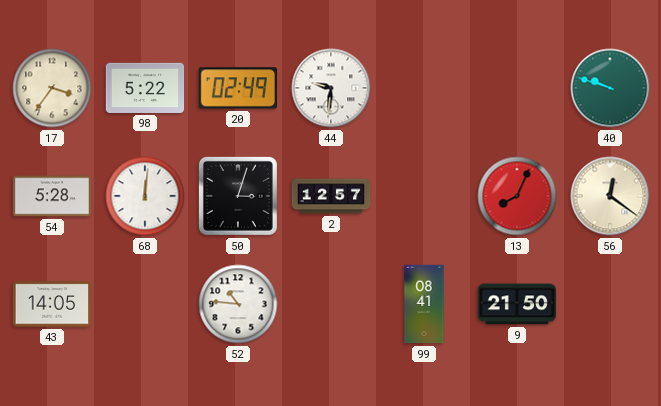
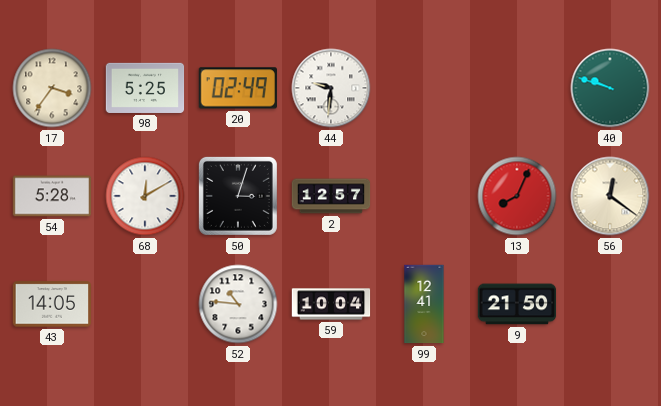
98: 5:22 -> 5:25 (145, 88)
68: 12:01 -> 12:10 (145, 196)
59: none -> 10:04 (331, 304)
99: 08:41 -> 12:41 (424, 304)
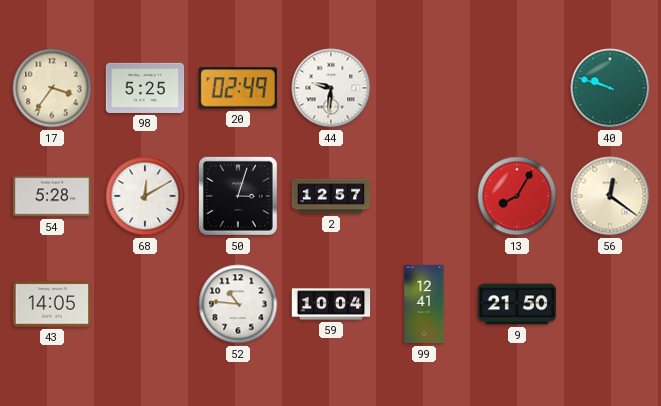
13: 8:04 -> 8:05 (517, 196)
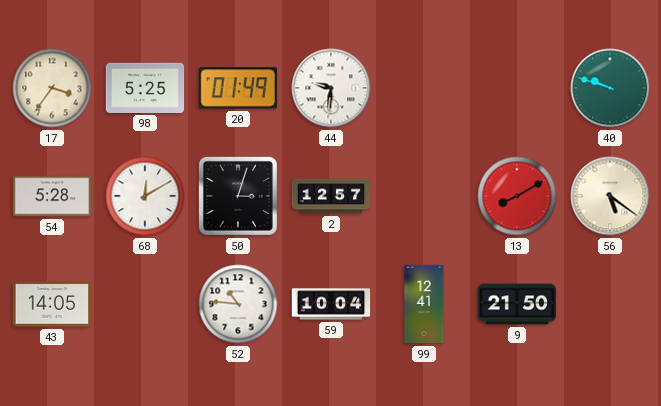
20: 02:49 -> 01:49 (238, 88)
13: 8:05 -> 8:10 (517, 196)
56: 12:21 -> 5:21 (610, 196)
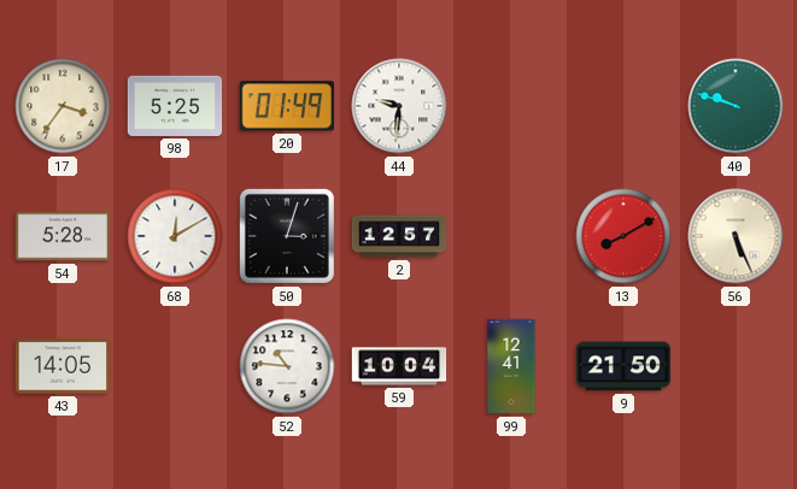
56: 5:21 -> 5:26 (736, 236)
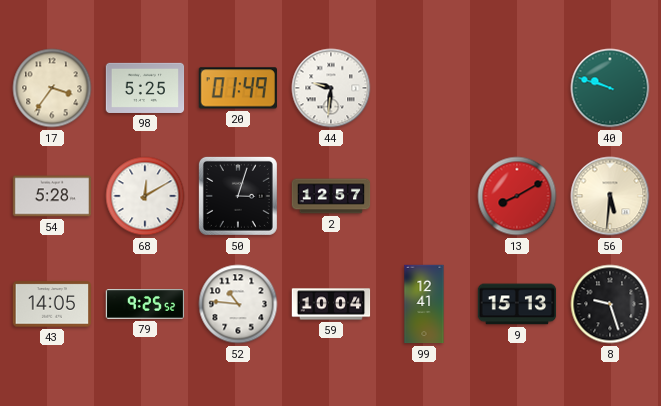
56: 5:26 -> 5:31 (610, 196)
79: none -> 9:25 (145, 304)
9: 21:50 -> 15:13 (517, 304)
8: none -> 9:27 (610, 304)
